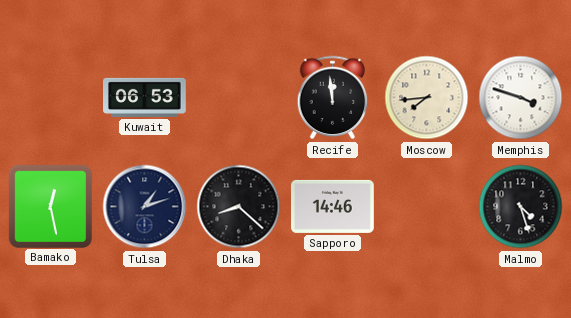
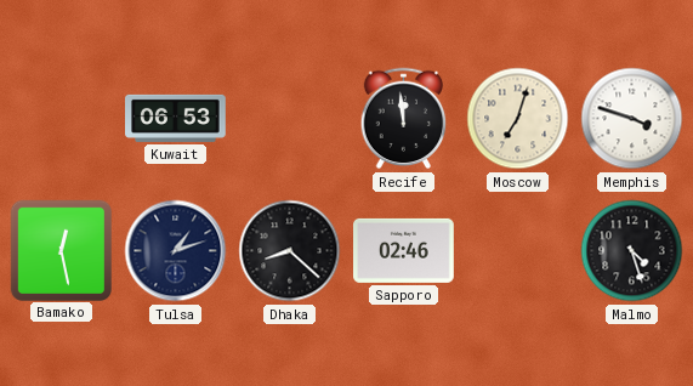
Moscow: 7:44 -> 7:03 (518, 119)
Sapporo: 14:46 -> 02:46 (404, 250)
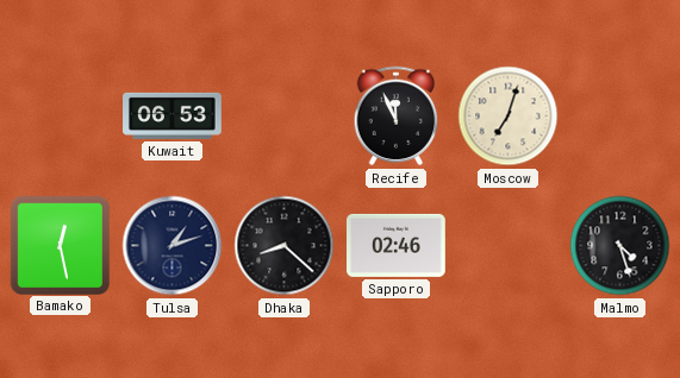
Recife: 11:59 -> 11:56 (397, 116)
Memphis: 3:48 -> none (632, 119)
